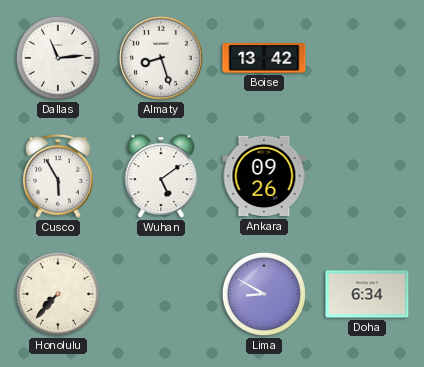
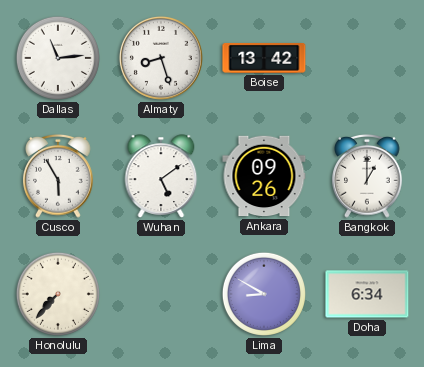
Bangkok: none -> 1:00 (367, 176)
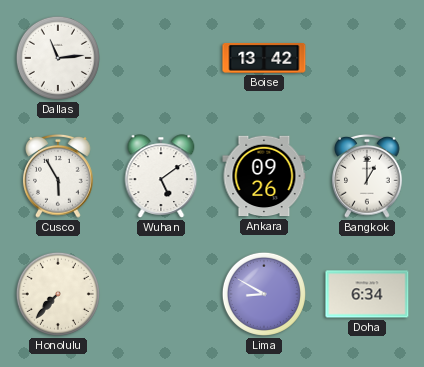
Almaty: 8:27 -> none (161, 58)
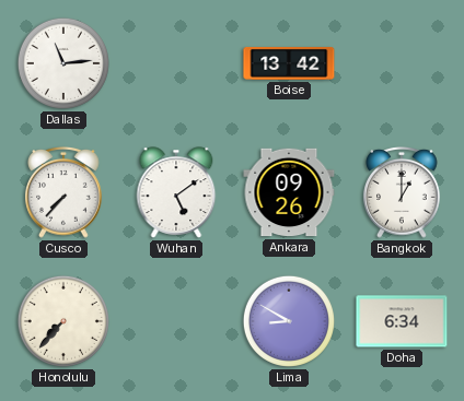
Cusco: 5:55 -> 7:37 (63, 192)
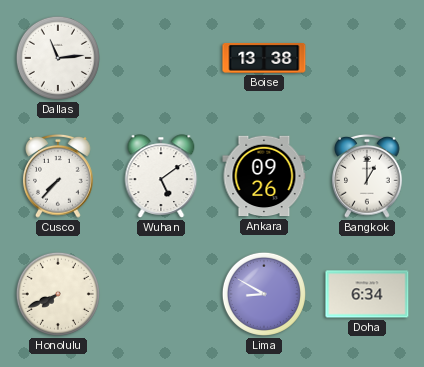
Boise: 13:42 -> 13:38 (264, 58)
Honolulu: 7:37 -> 7:41 (58, 294)
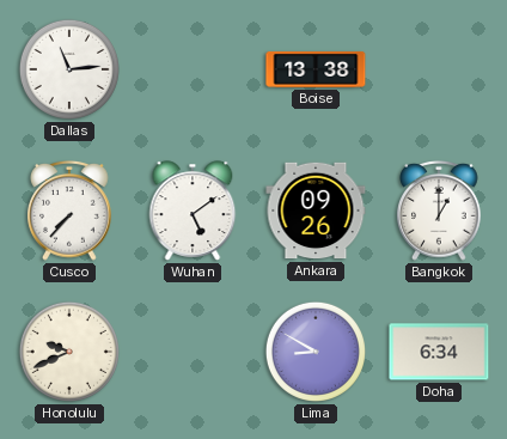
Honolulu: 7:41 -> 9:41 (69, 352)
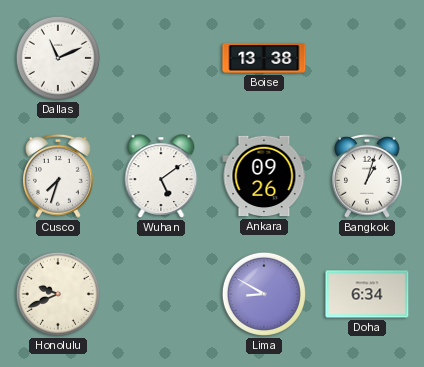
Dallas: 11:14 -> 11:11 (58, 58)
Cusco: 7:37 -> 7:33 (58, 176)
Bangkok: 1:00 -> 1:03 (367, 176)
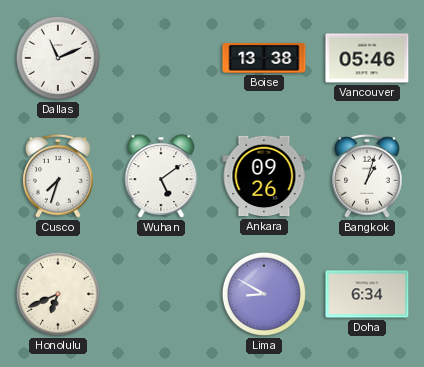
Vancouver: none -> 05:46 (367, 58)
Honolulu: 9:41 -> 6:41 (58, 294)
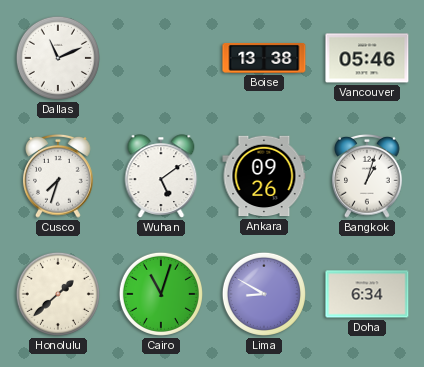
Honolulu: 6:41 -> 1:38 (58, 294)
Cairo: none -> 11:03 (161, 294)
